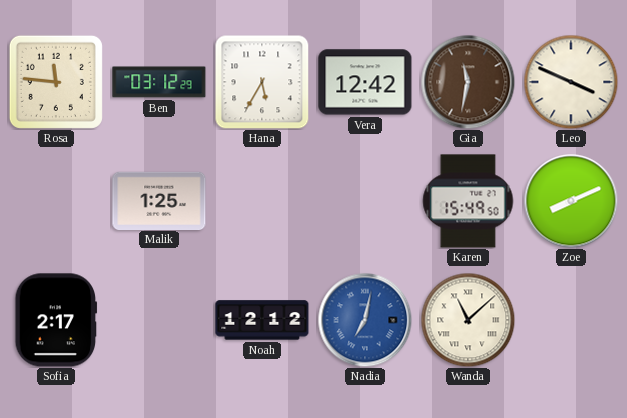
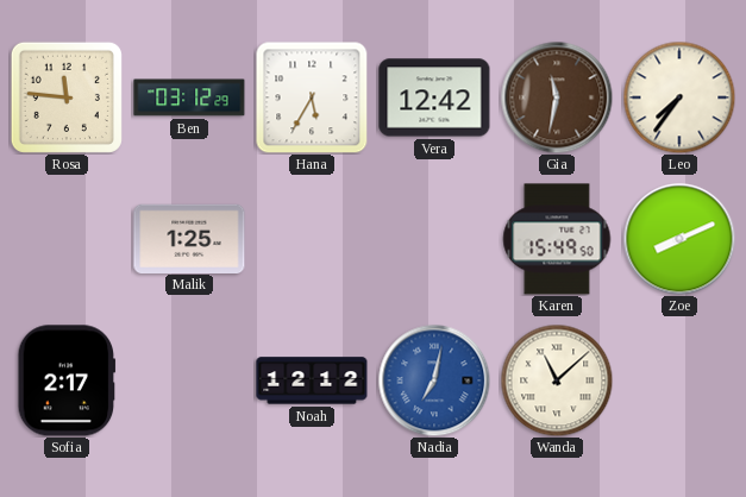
Leo: 3:49 -> 7:36 (679, 97)
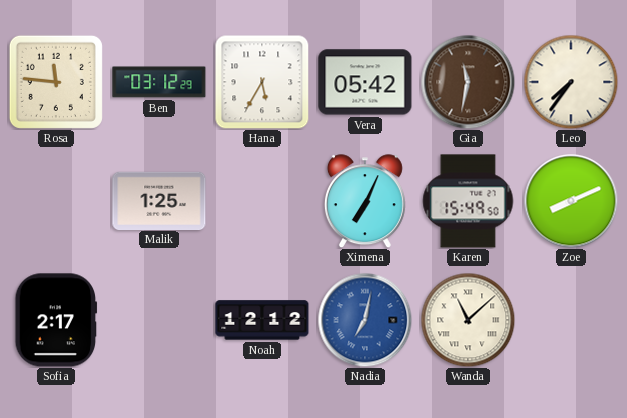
Vera: 12:42 -> 05:42 (365, 82)
Ximena: none -> 7:04 (365, 201)
